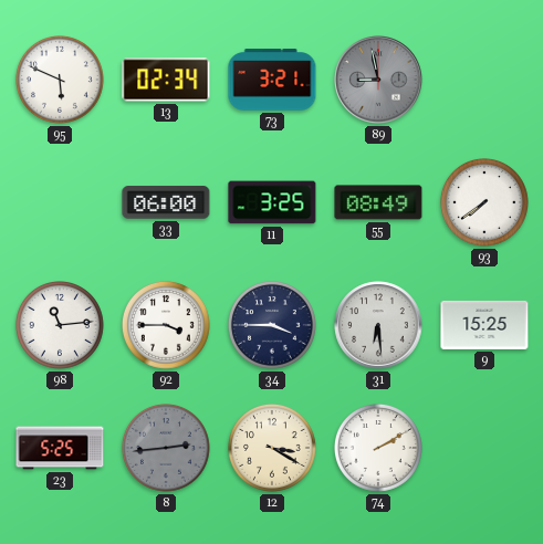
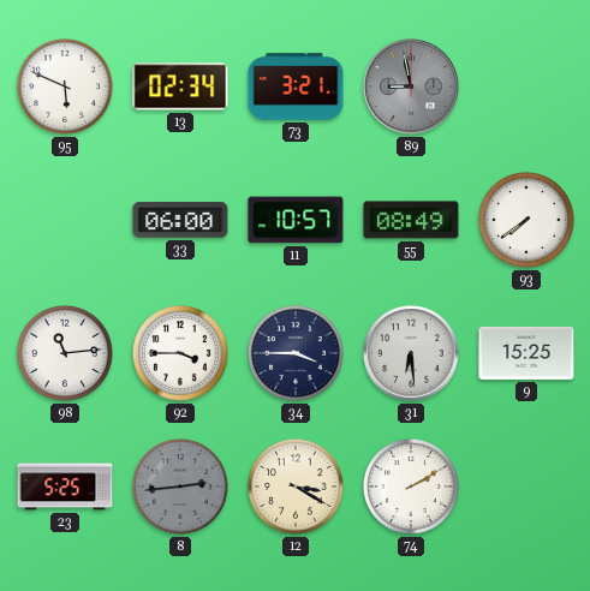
11: 3:25 -> 10:57 (296, 220)
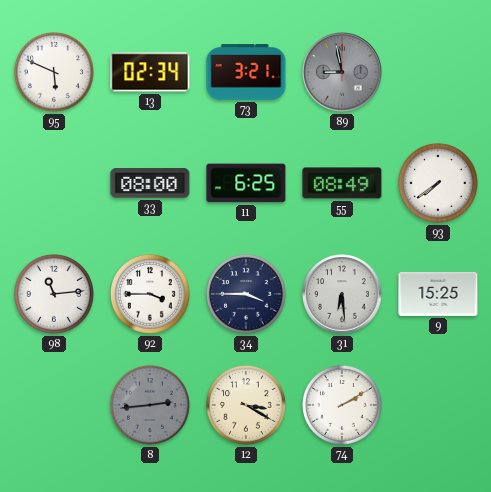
33: 06:00 -> 08:00 (150, 183)
11: 10:57 -> 6:25 (246, 183)
23: 5:25 -> none (65, 486)
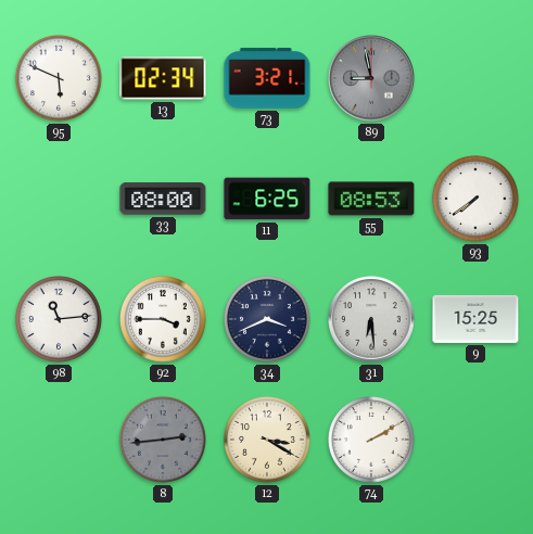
55: 08:49 -> 08:53 (371, 199)
34: 3:45 -> 3:41 (268, 320)
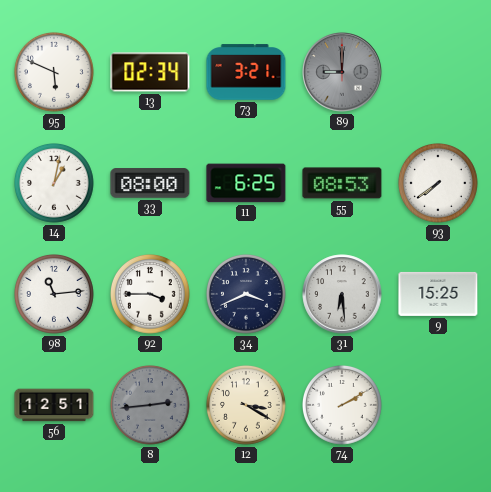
89: 8:58 -> 9:00 (342, 72)
14: none -> 1:02 (55, 184)
56: none -> 12:51 (54, 405)
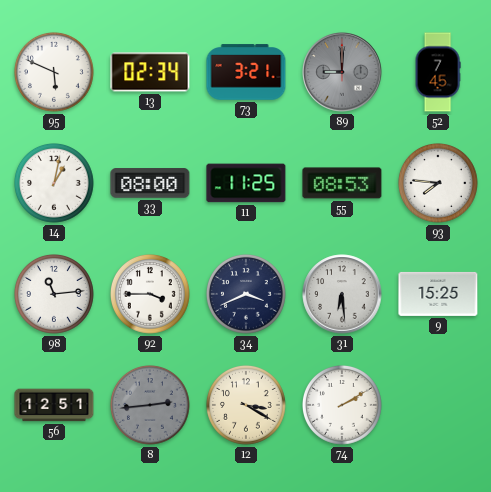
52: none -> 7:45 (438, 72)
11: 6:25 -> 11:25 (246, 183)
93: 7:39 -> 7:46 (439, 184)
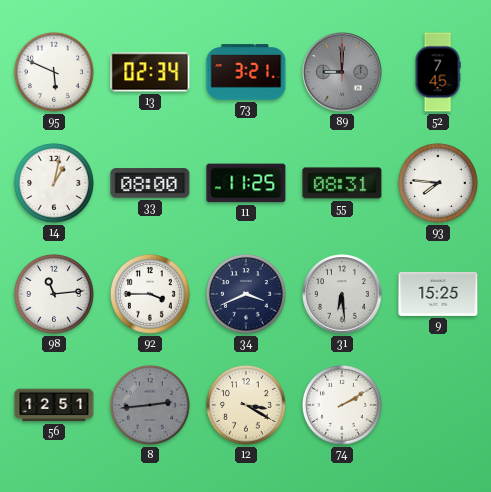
55: 08:53 -> 08:31 (342, 183)
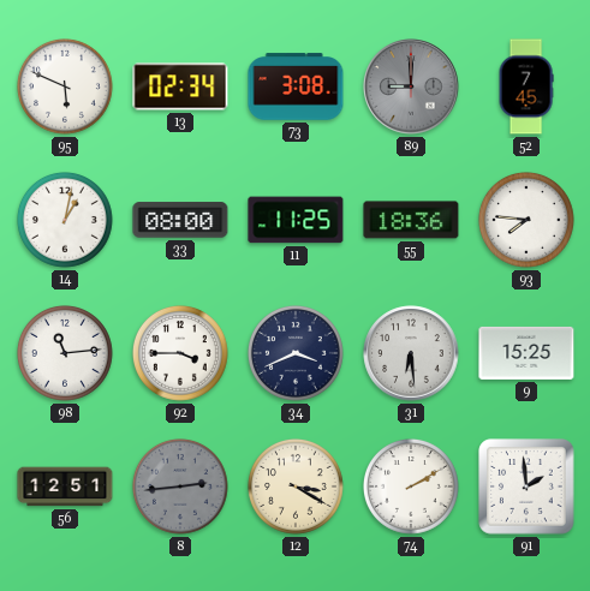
73: 3:21 -> 3:08 (296, 86)
55: 08:31 -> 18:36 (411, 220)
91: none -> 1:59 (526, 486)
